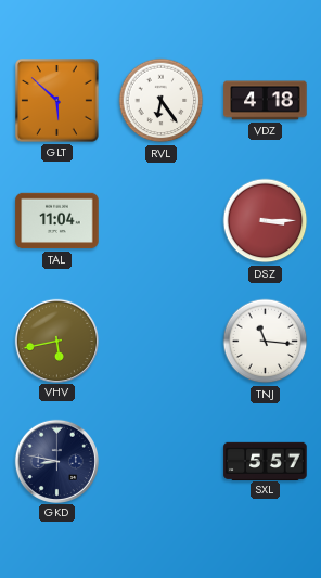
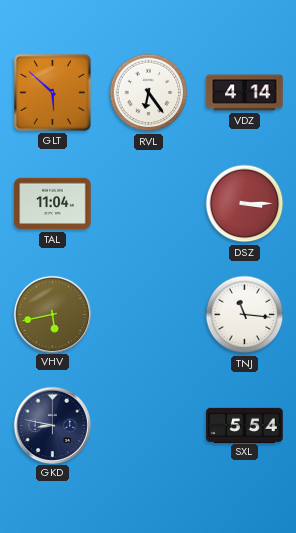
VDZ: 4:18 -> 4:14 (245, 93)
SXL: 5:57 -> 5:54 (245, 425)
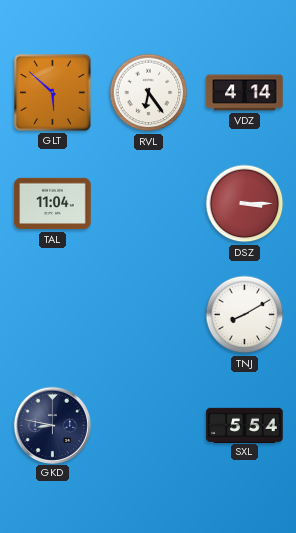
VHV: 5:43 -> none (52, 314)
TNJ: 11:16 -> 8:10 (245, 315)
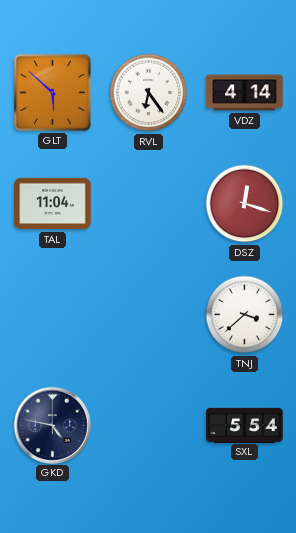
DSZ: 3:15 -> 12:18 (245, 204)
TNJ: 8:10 -> 3:38 (245, 315)
GKD: 8:47 -> 4:47 (52, 425)
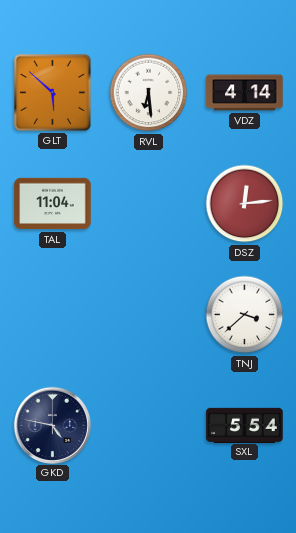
RVL: 6:24 -> 6:29 (149, 93)
DSZ: 12:18 -> 12:14 (245, 204)
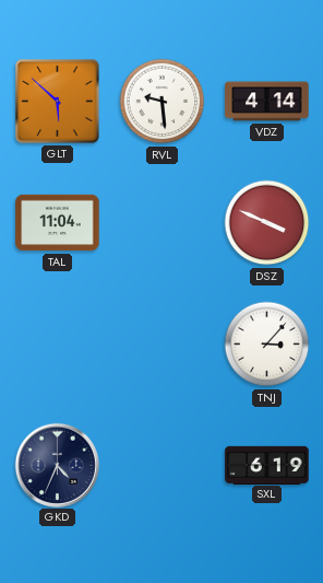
RVL: 6:29 -> 9:29 (163, 102)
DSZ: 12:14 -> 3:49 (267, 223)
TNJ: 3:38 -> 3:07 (267, 345)
GKD: 4:47 -> 4:34 (57, 465)
SXL: 5:54 -> 6:19 (267, 465)
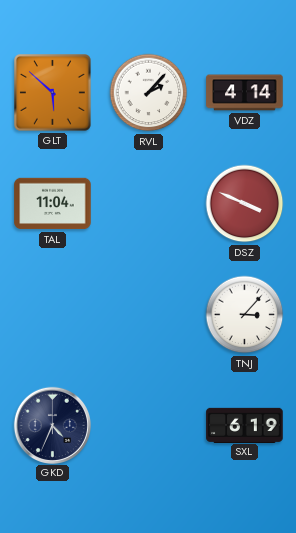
RVL: 9:29 -> 2:07 (149, 93)
